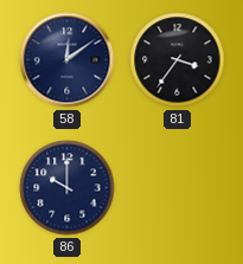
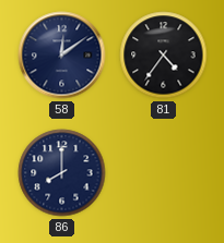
81: 3:36 -> 4:36 (164, 56)
86: 10:00 -> 8:00 (62, 173)
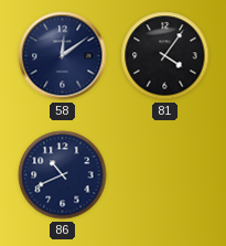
81: 4:36 -> 4:06 (165, 56)
86: 8:00 -> 10:41 (63, 175)
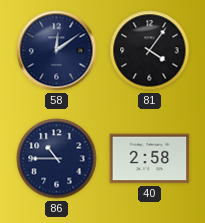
86: 10:41 -> 10:45 (57, 159)
40: none -> 2:58 (150, 159)
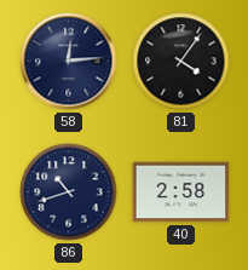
58: 12:09 -> 12:14 (69, 62)
86: 10:45 -> 10:42 (69, 193)
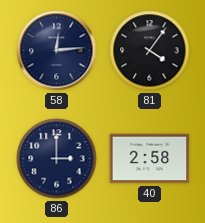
86: 10:42 -> 3:00 (57, 159)
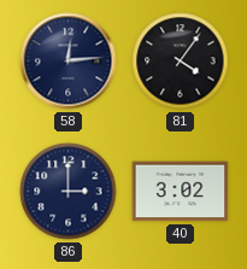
40: 2:58 -> 3:02 (181, 192)
